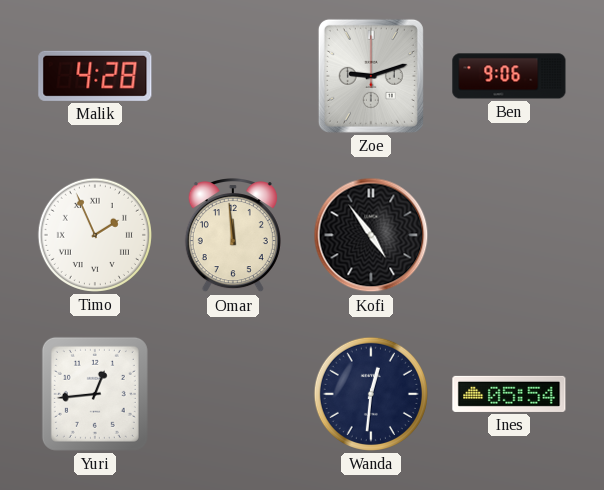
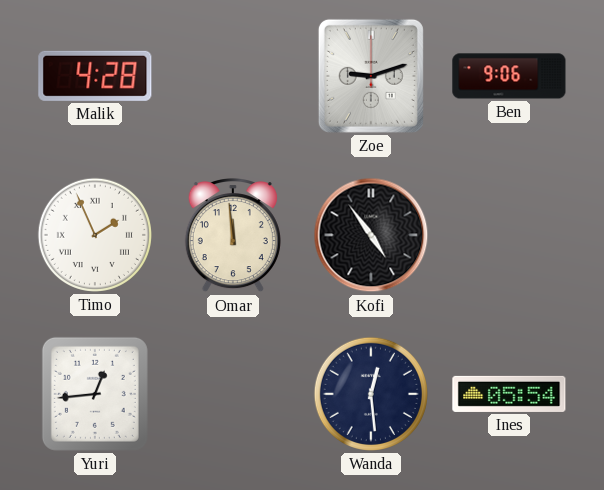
Wanda: 12:31 -> 12:29 (371, 394)
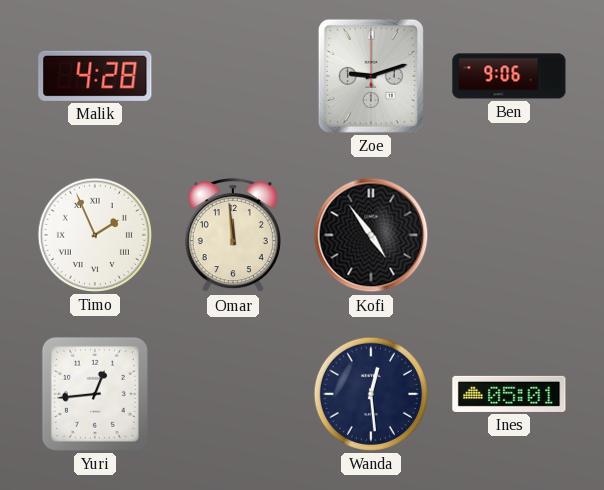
Ines: 05:54 -> 05:01 (509, 394)
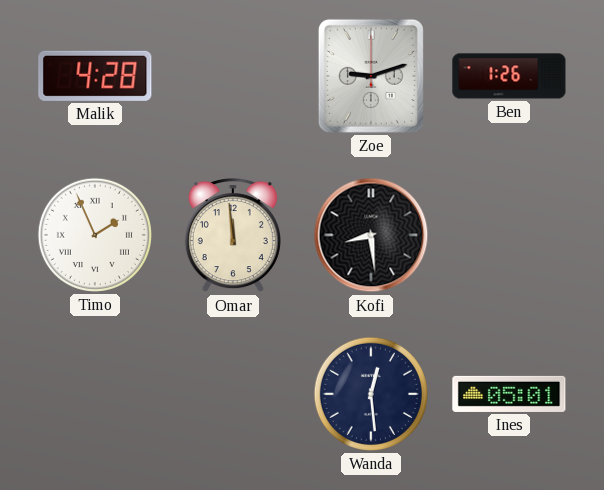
Ben: 9:06 -> 1:26 (509, 76)
Kofi: 4:54 -> 8:29 (371, 235)
Yuri: 12:44 -> none (95, 394)
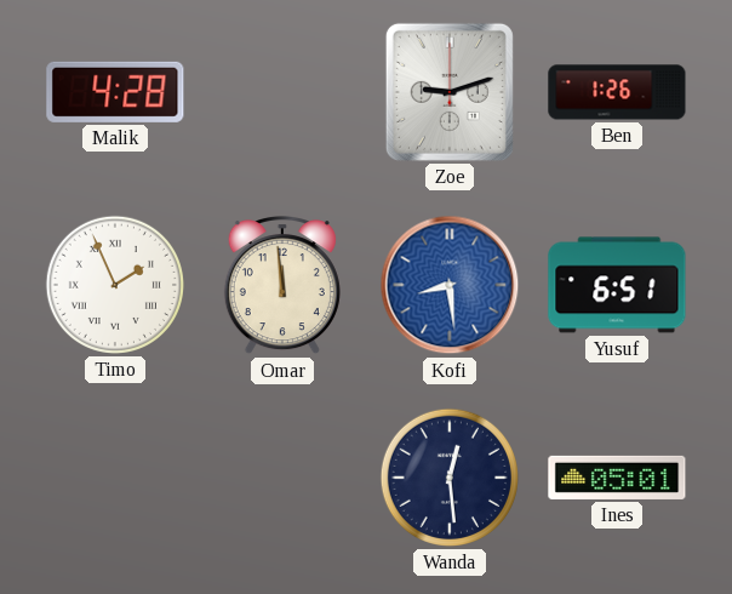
Kofi dial: black -> blue (450, 285)
Yusuf: none -> 6:51 (617, 285)
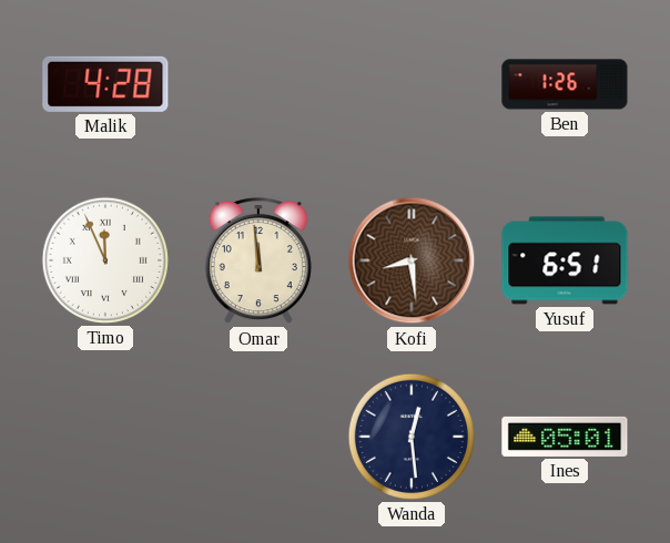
Zoe: 9:12 -> none (450, 92)
Timo: 1:56 -> 11:56 (105, 260)
Kofi dial: blue -> brown (412, 260)
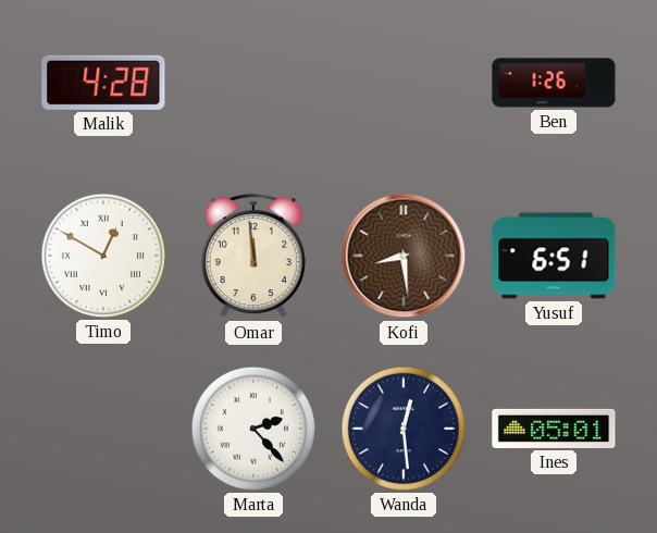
Timo: 11:56 -> 12:50 (103, 256)
Marta: none -> 2:23 (253, 429)
